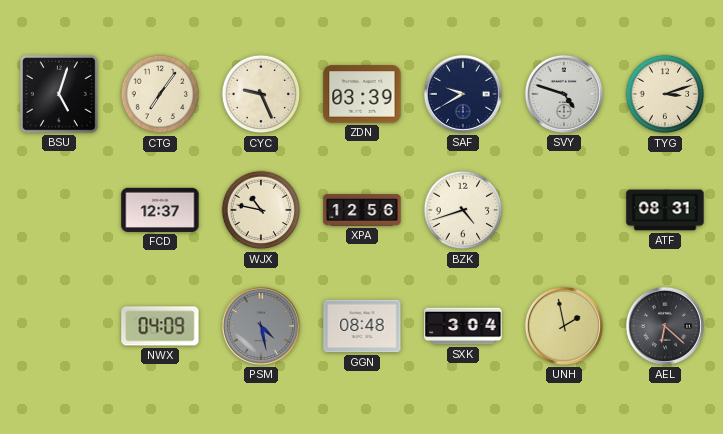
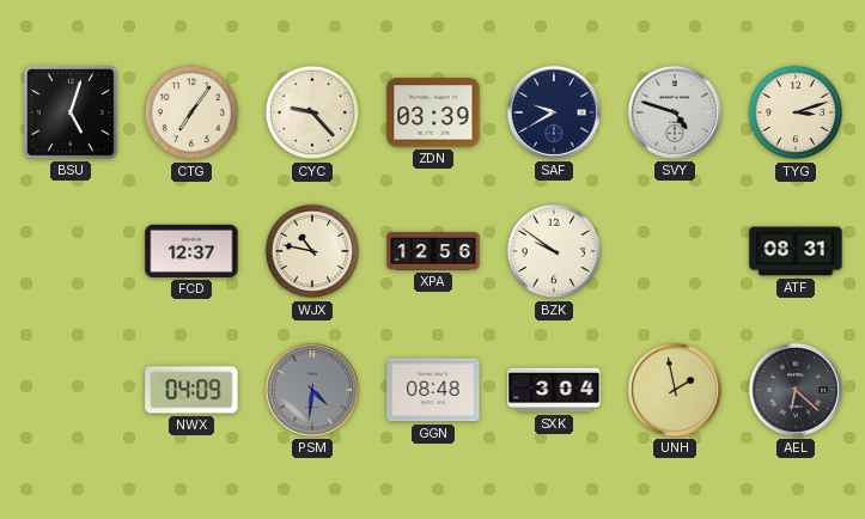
CYC: 9:26 -> 9:23 (312, 112)
BZK: 4:42 -> 9:51 (554, 251)
PSM: 4:28 -> 4:31 (312, 390)
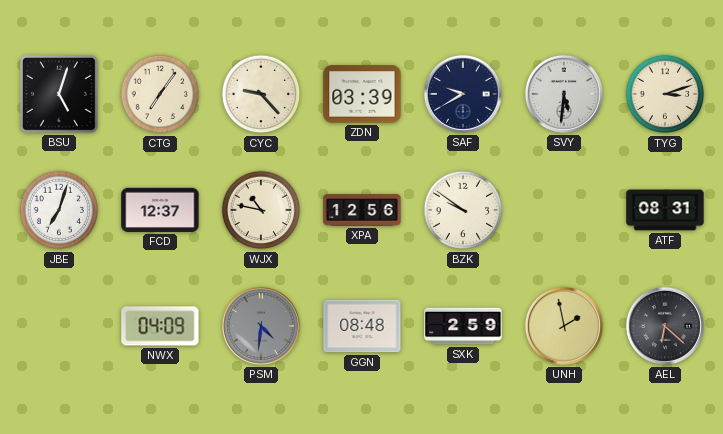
SVY: 4:48 -> 5:31 (564, 94)
JBE: none -> 7:03 (59, 210)
SXK: 3:04 -> 2:59 (463, 326)
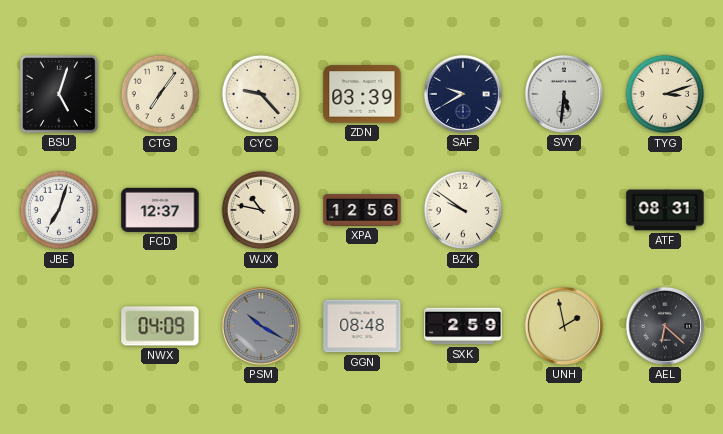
PSM: 4:31 -> 10:20 (261, 326)
